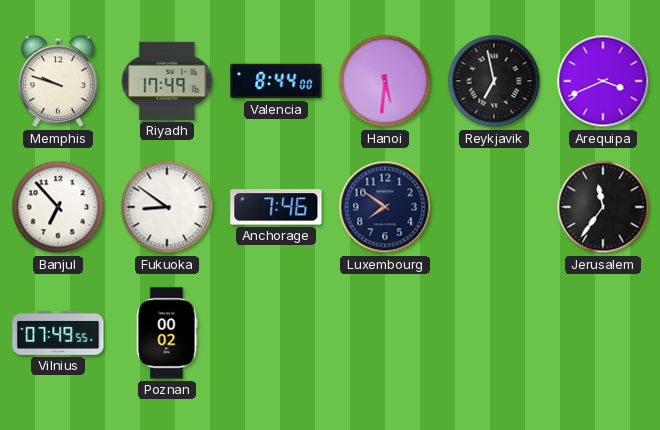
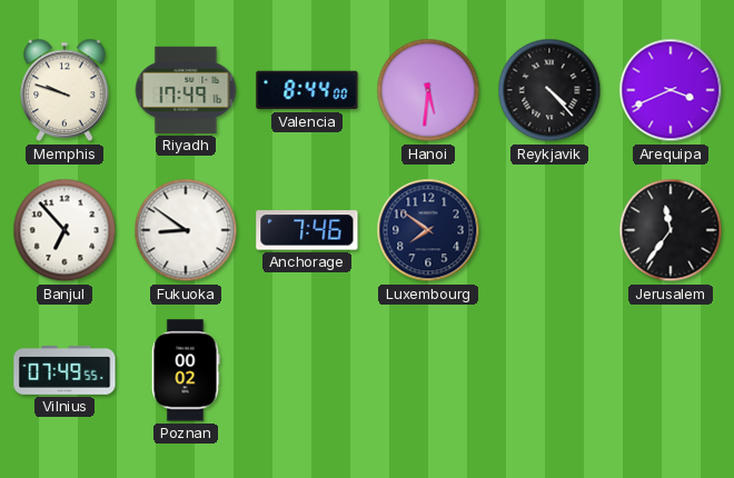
Reykjavik: 6:58 -> 4:23 (549, 90)
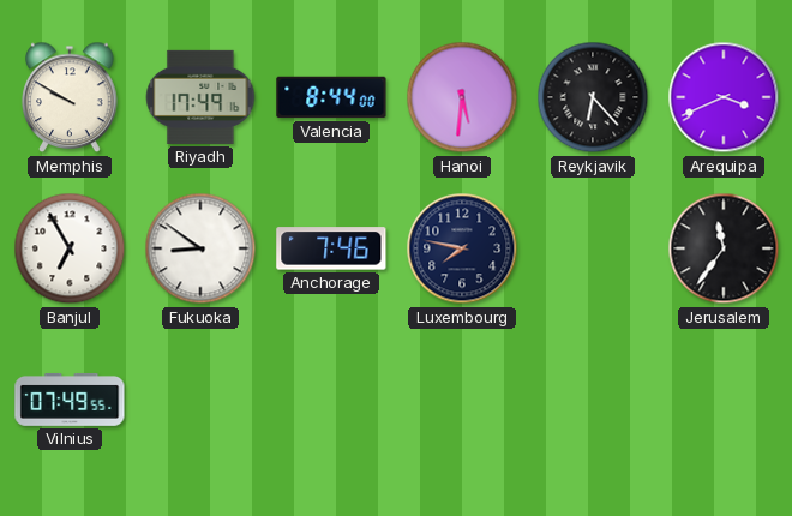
Memphis: 9:48 -> 9:50 (70, 97)
Reykjavik: 4:23 -> 6:23 (593, 97)
Banjul: 6:53 -> 6:55 (70, 248)
Luxembourg: 7:51 -> 7:47 (462, 248)
Poznan: 00:02 -> none (186, 370)
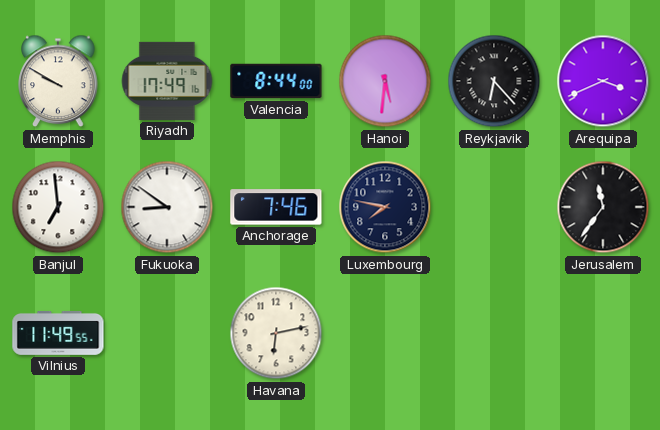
Banjul: 6:55 -> 6:59 (58, 207)
Vilnius: 07:49 -> 11:49 (58, 333)
Havana: none -> 6:13 (276, 333)
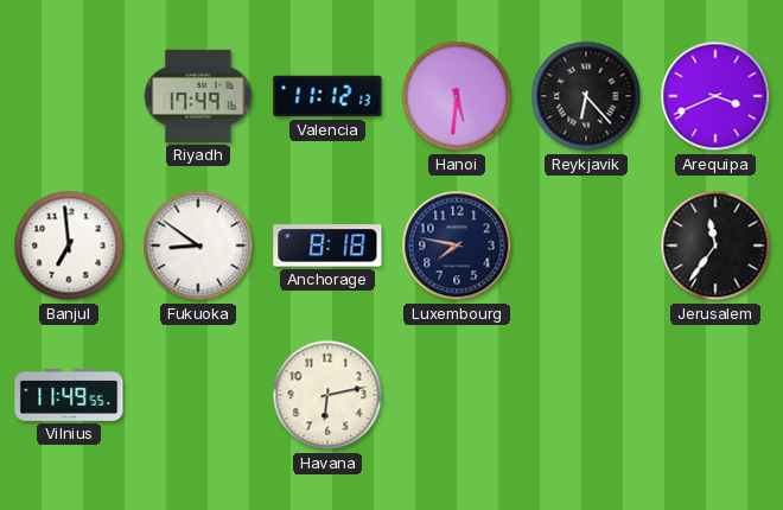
Memphis: 9:50 -> none (58, 81)
Valencia: 8:44 -> 11:12 (327, 96)
Anchorage: 7:46 -> 8:18 (327, 246)
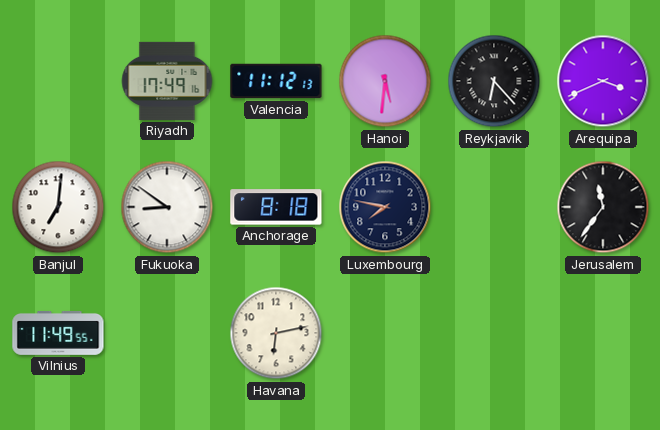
Banjul: 6:59 -> 7:01 (58, 207)
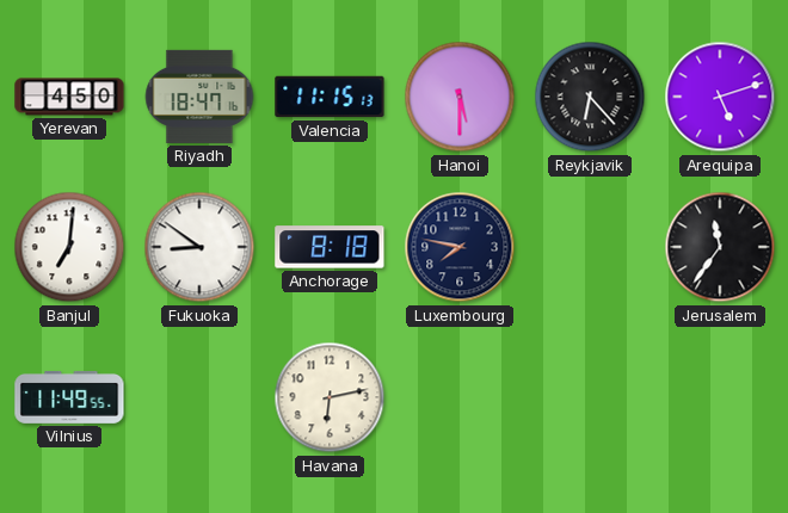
Yerevan: none -> 4:50 (69, 97)
Riyadh: 17:49 -> 18:47 (199, 97)
Valencia: 11:12 -> 11:15 (330, 97)
Hanoi: 5:31 -> 5:30 (460, 97)
Arequipa: 3:41 -> 5:12 (720, 97)
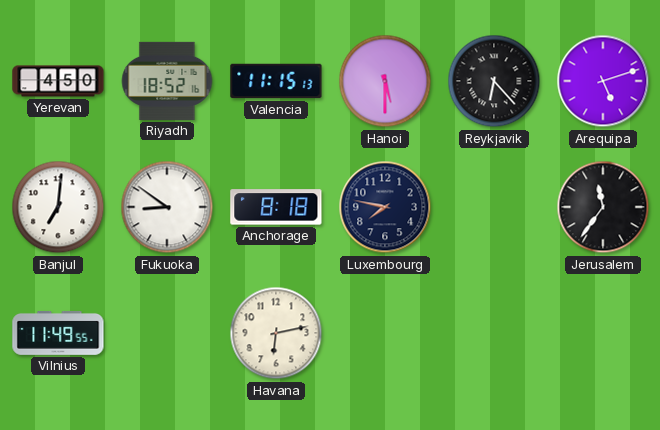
Riyadh: 18:47 -> 18:52 (167, 81)
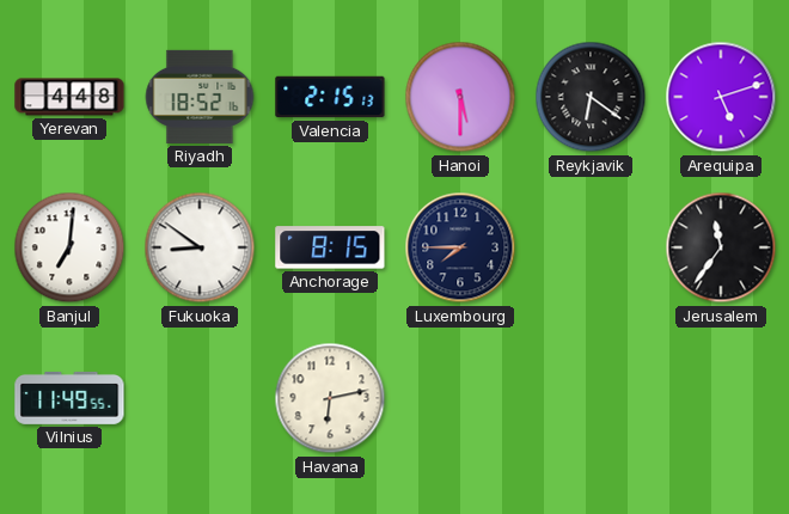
Yerevan: 4:50 -> 4:48 (69, 97)
Valencia: 11:15 -> 2:15 (330, 97)
Reykjavik: 6:23 -> 6:21 (591, 97)
Anchorage: 8:18 -> 8:15 (330, 247)
Luxembourg: 7:47 -> 7:45 (460, 247)
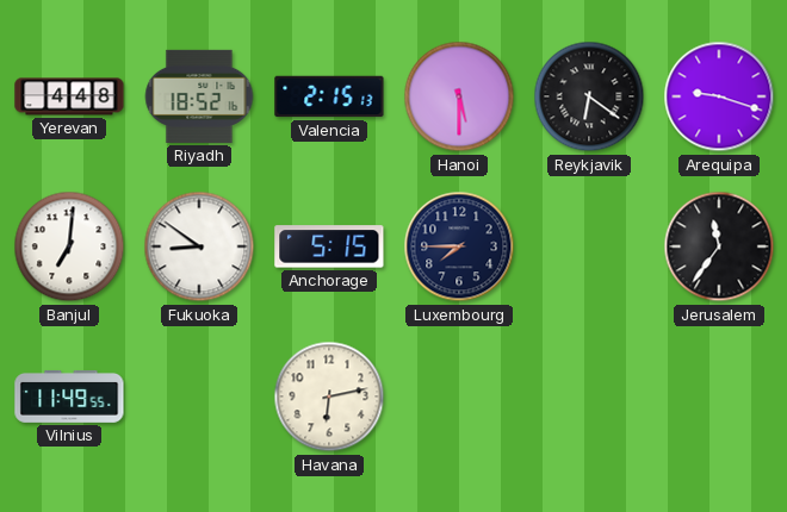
Arequipa: 5:12 -> 9:18 (719, 96)
Anchorage: 8:15 -> 5:15 (329, 246)
